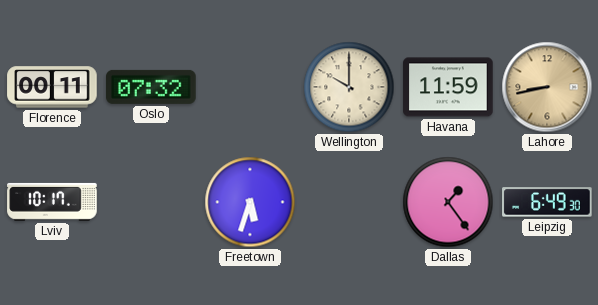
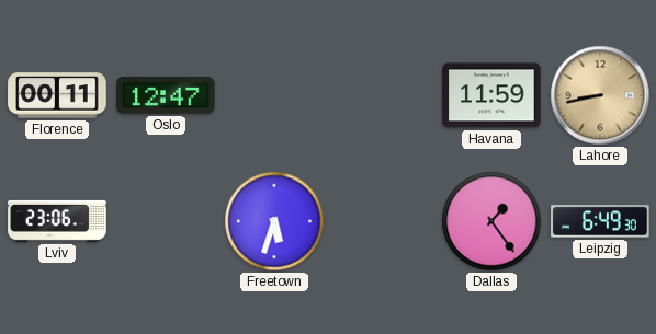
Oslo: 07:32 -> 12:47 (166, 95)
Wellington: 10:00 -> none (349, 87)
Lviv: 10:17 -> 23:06 (57, 221)
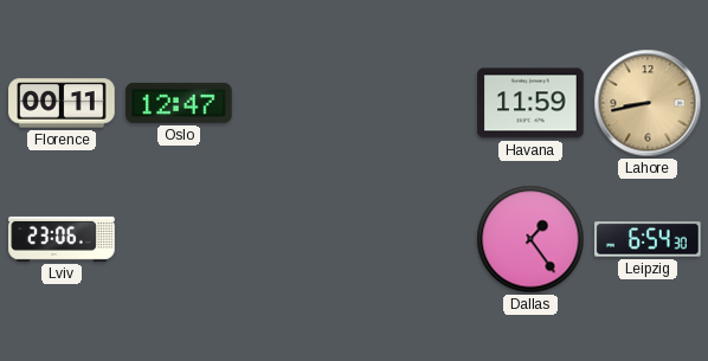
Freetown: 5:33 -> none (274, 221)
Leipzig: 6:49 -> 6:54 (648, 239)
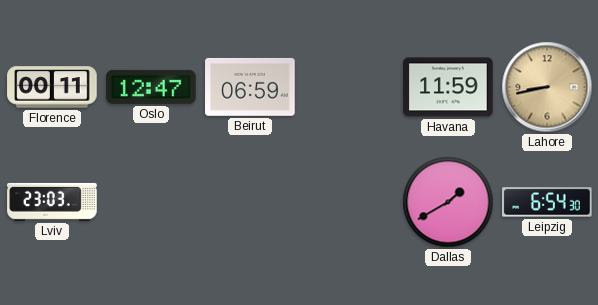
Beirut: none -> 06:59 (250, 87)
Lviv: 23:06 -> 23:03 (52, 202)
Dallas: 1:24 -> 1:40 (448, 202)
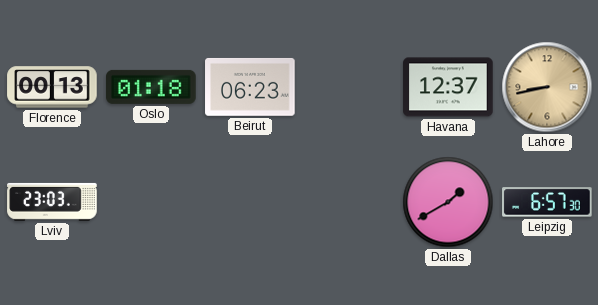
Florence: 00:11 -> 00:13 (52, 87)
Oslo: 12:47 -> 01:18 (151, 87)
Beirut: 06:59 -> 06:23 (250, 87)
Havana: 11:59 -> 12:37 (448, 87)
Leipzig: 6:54 -> 6:57 (547, 202)
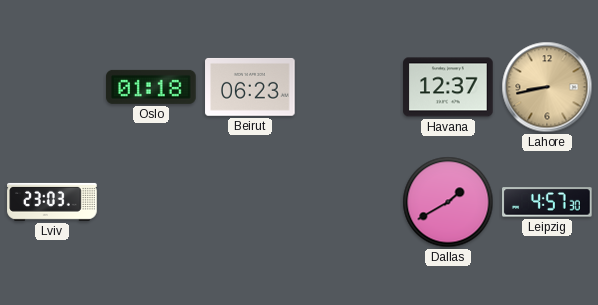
Florence: 00:13 -> none (52, 87)
Leipzig: 6:57 -> 4:57 (547, 202)
